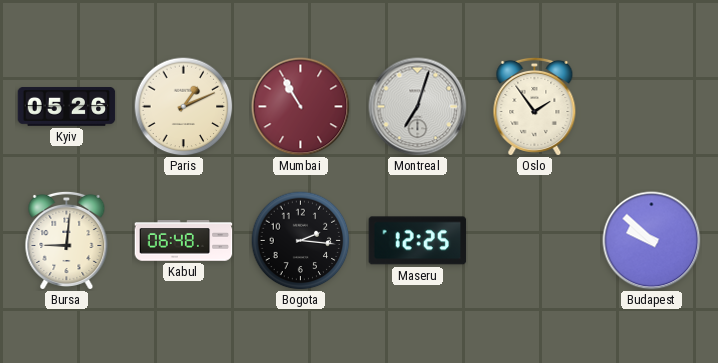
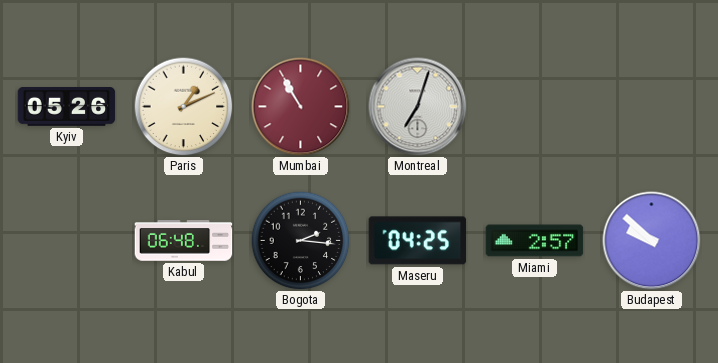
Oslo: 1:54 -> none (535, 106)
Bursa: 9:01 -> none (67, 240)
Maseru: 12:25 -> 04:25 (418, 241)
Miami: none -> 2:57 (535, 241)
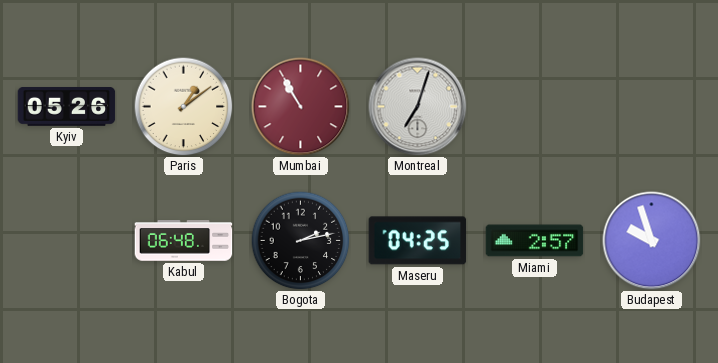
Paris: 1:11 -> 1:09 (184, 107)
Bogota: 2:16 -> 2:13 (301, 241)
Budapest: 9:52 -> 9:57 (652, 241)
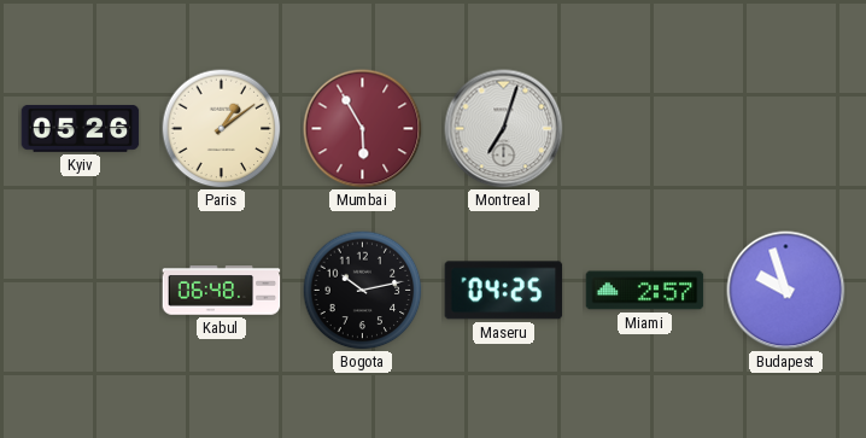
Mumbai: 10:55 -> 5:55 (363, 129)
Bogota: 2:13 -> 10:13 (363, 291)
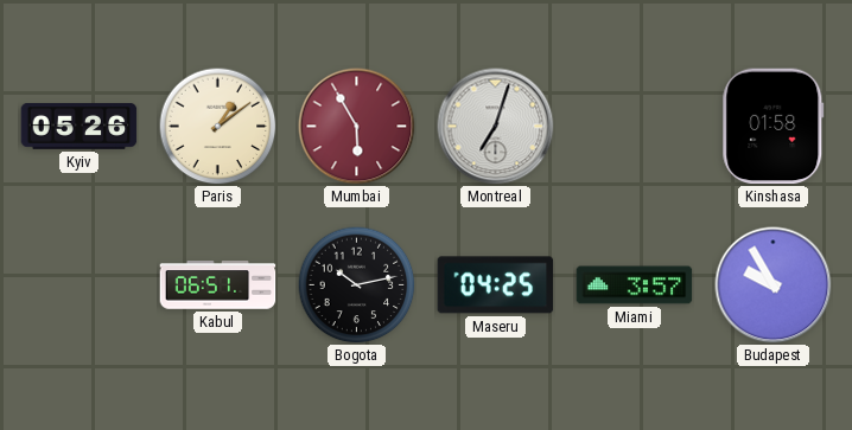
Kinshasa: none -> 01:58 (774, 127)
Kabul: 06:48 -> 06:51 (218, 285)
Miami: 2:57 -> 3:57 (635, 285)
Budapest: 9:57 -> 9:55 (774, 285)
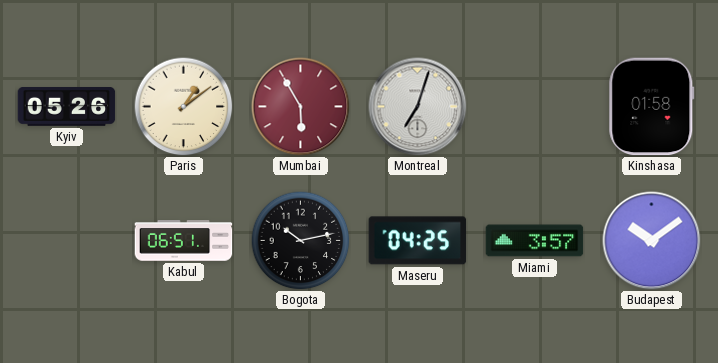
Budapest: 9:55 -> 10:09 (652, 241)
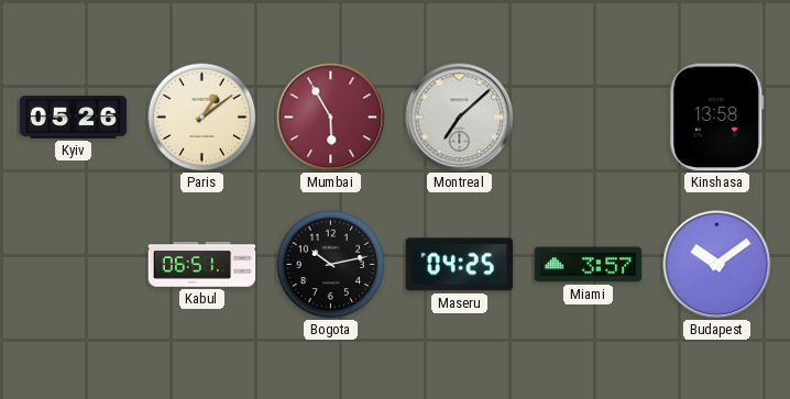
Montreal: 7:03 -> 7:08 (460, 118)
Kinshasa: 01:58 -> 13:58 (717, 118)
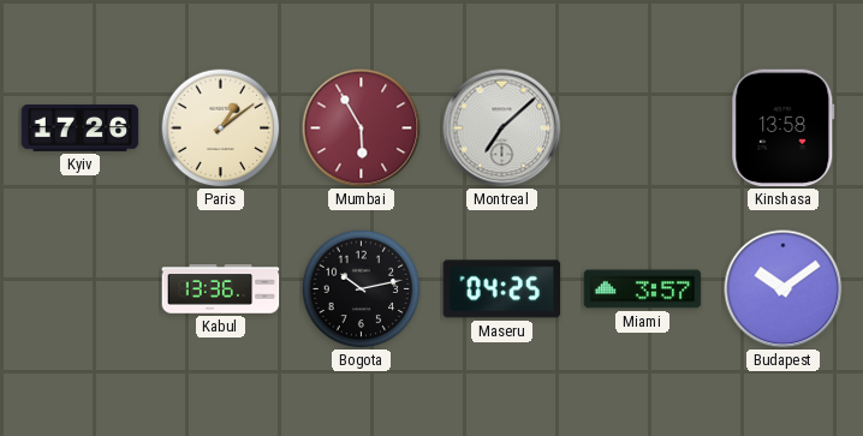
Kyiv: 05:26 -> 17:26 (81, 129)
Kabul: 06:51 -> 13:36 (221, 289)
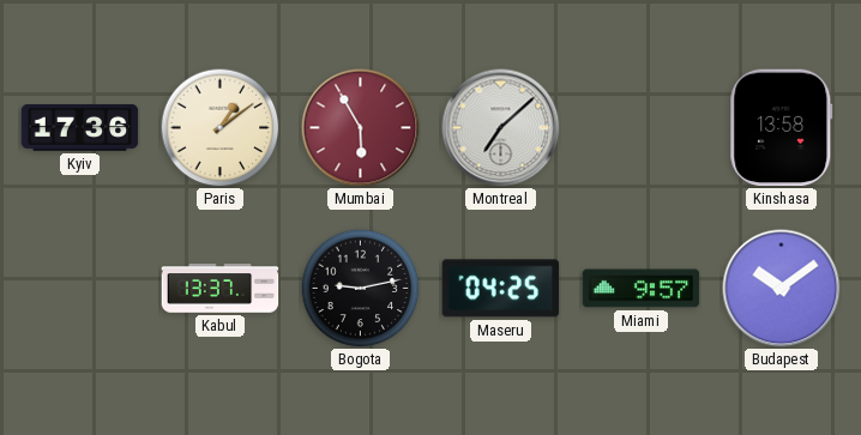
Kyiv: 17:26 -> 17:36 (80, 128)
Kabul: 13:36 -> 13:37 (221, 289)
Bogota: 10:13 -> 9:13 (361, 289)
Miami: 3:57 -> 9:57 (642, 289)
